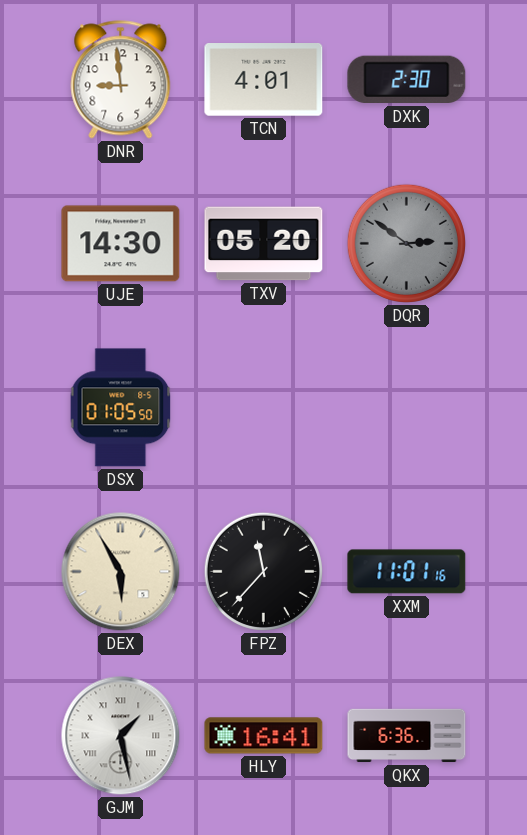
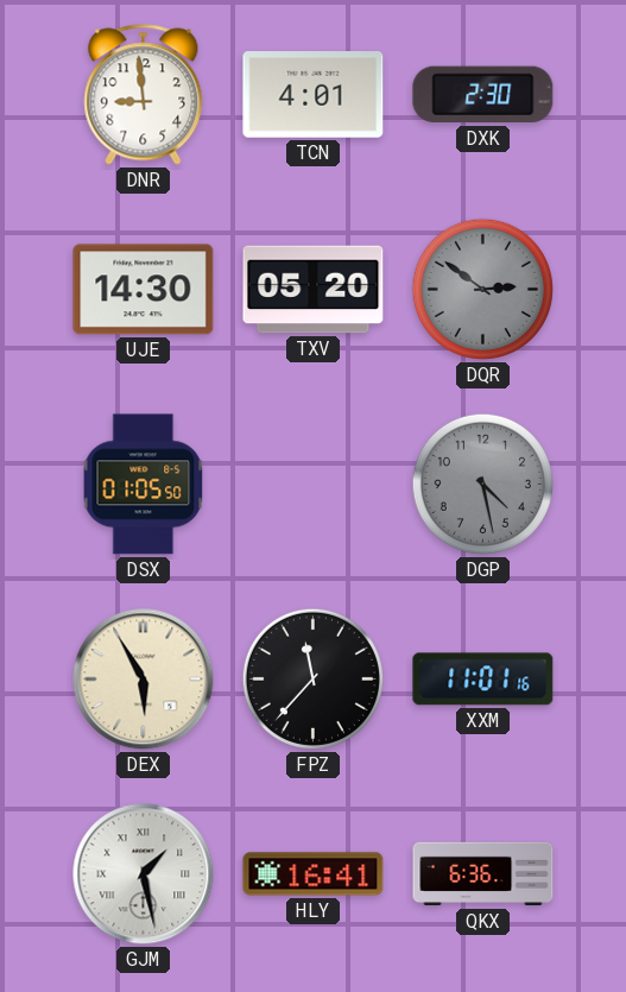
DGP: none -> 4:28 (482, 484)
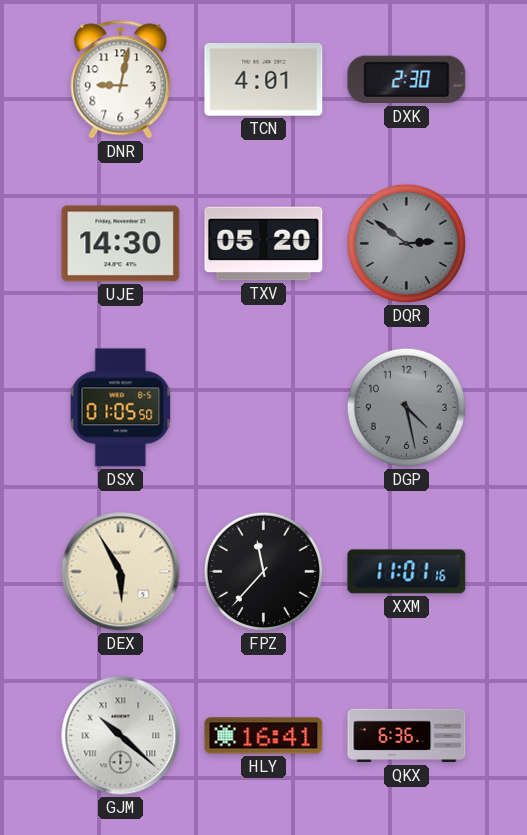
DNR: 8:59 -> 9:02 (121, 80)
GJM: 1:28 -> 10:22 (121, 736)
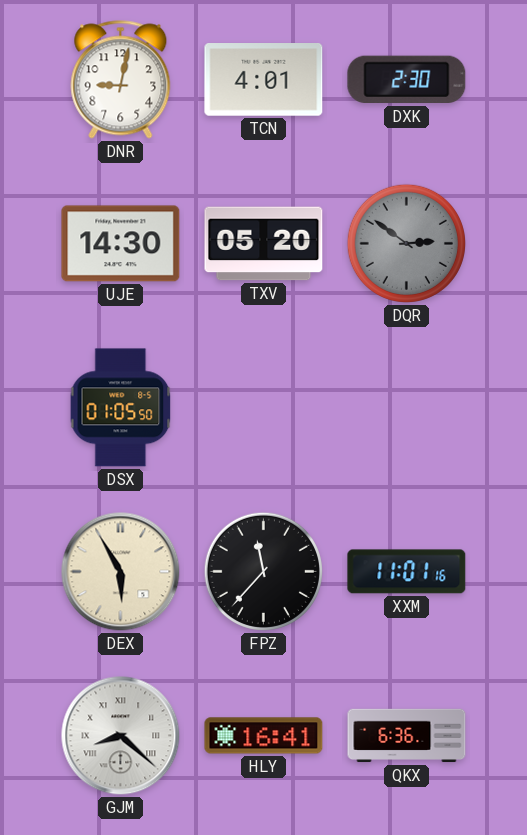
DGP: 4:28 -> none (406, 407)
GJM: 10:22 -> 8:22 (121, 736)
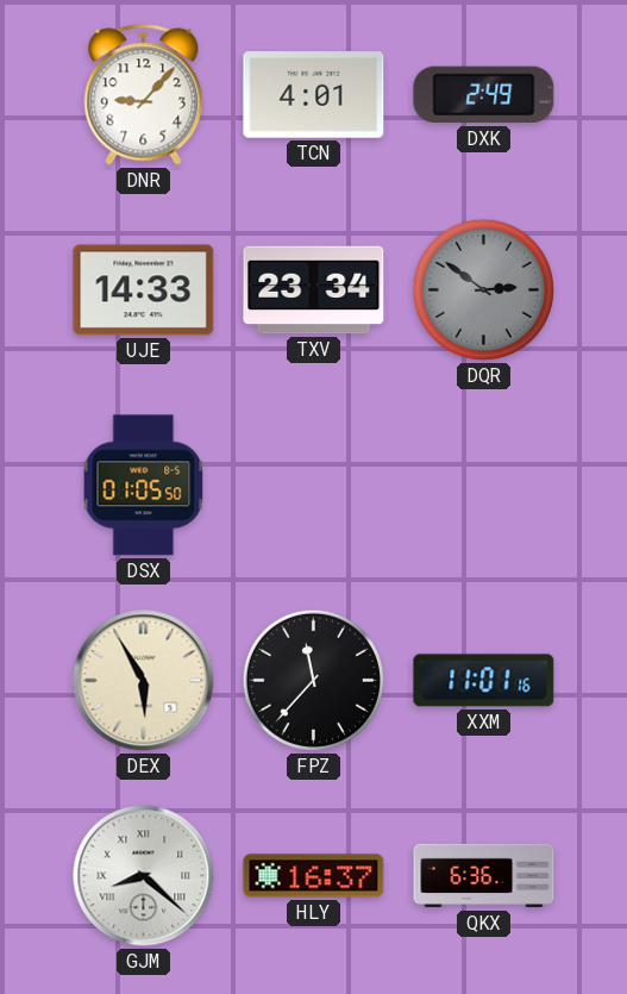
DNR: 9:02 -> 9:07 (144, 95)
DXK: 2:30 -> 2:49 (484, 95)
UJE: 14:30 -> 14:33 (144, 290)
TXV: 05:20 -> 23:34 (314, 290)
HLY: 16:41 -> 16:37 (314, 876)
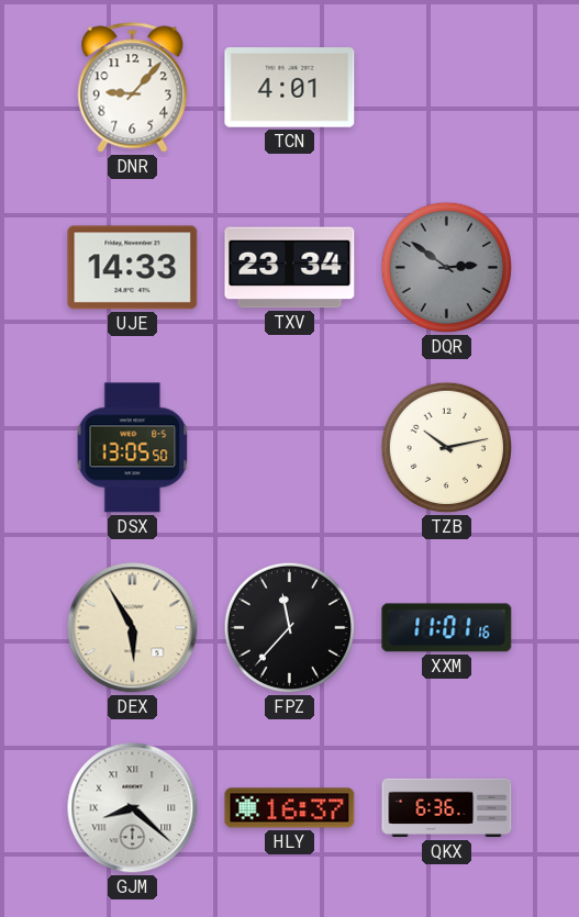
DXK: 2:49 -> none (484, 95)
DSX: 01:05 -> 13:05 (133, 448)
TZB: none -> 10:13 (446, 447)
